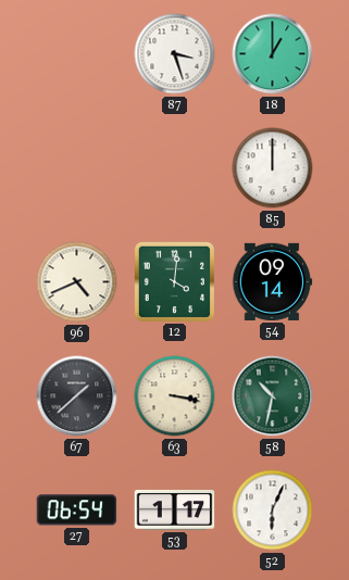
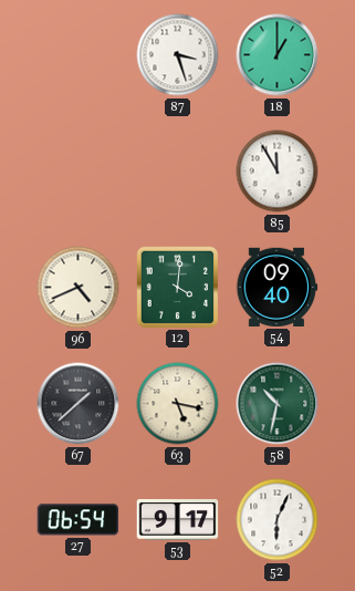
85: 12:00 -> 11:55 (278, 172)
54: 09:14 -> 09:40 (276, 287)
63: 3:17 -> 5:17 (178, 404)
53: 1:17 -> 9:17 (178, 519)
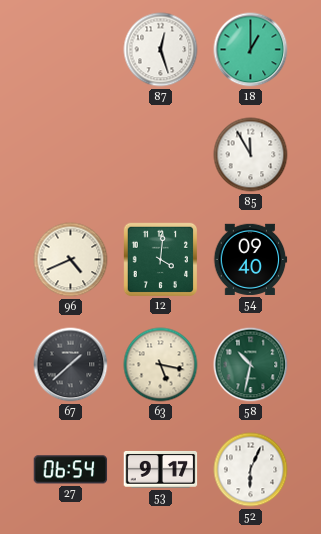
87: 3:27 -> 12:27 (161, 50)
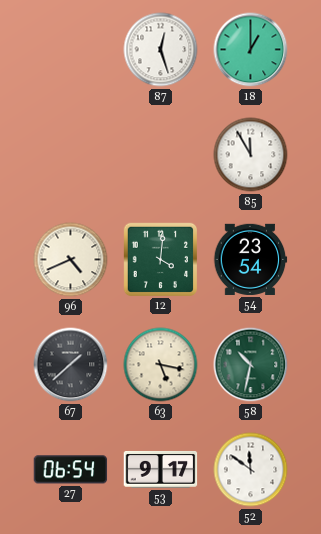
54: 09:40 -> 23:54 (250, 259)
52: 6:04 -> 11:51 (251, 470)
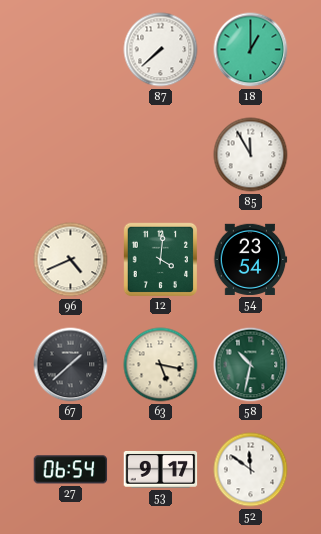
87: 12:27 -> 7:38 (161, 50)
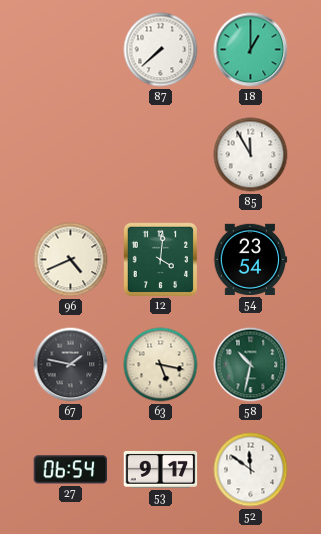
67: 1:38 -> 1:47 (71, 365)
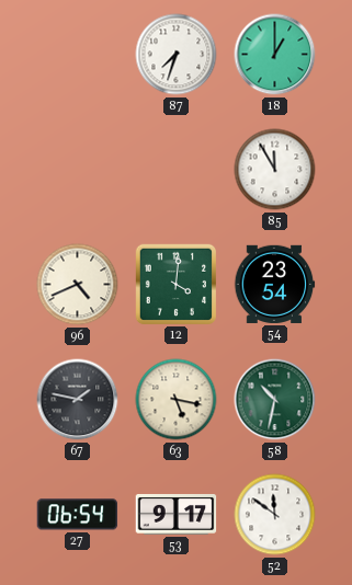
87: 7:38 -> 7:33 (177, 55)
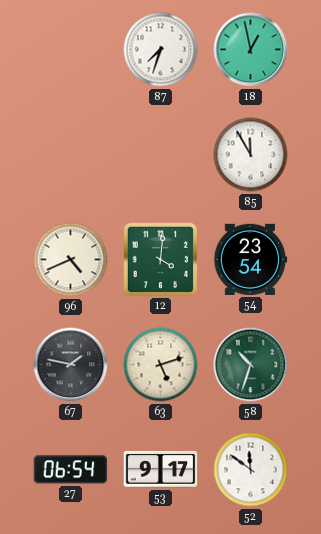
18: 1:00 -> 12:58 (251, 50)
63: 5:17 -> 5:12 (161, 365)
58: 10:32 -> 10:33 (251, 365)
